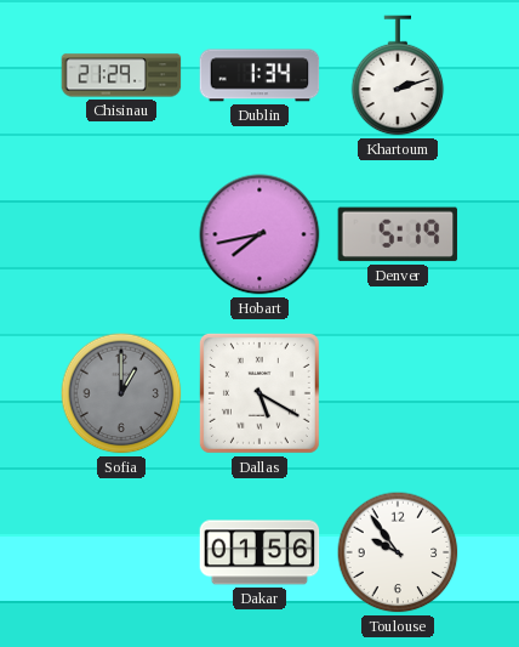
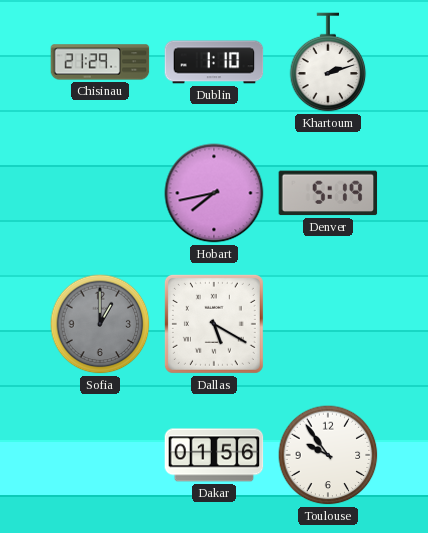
Dublin: 1:34 -> 1:10 (214, 62)
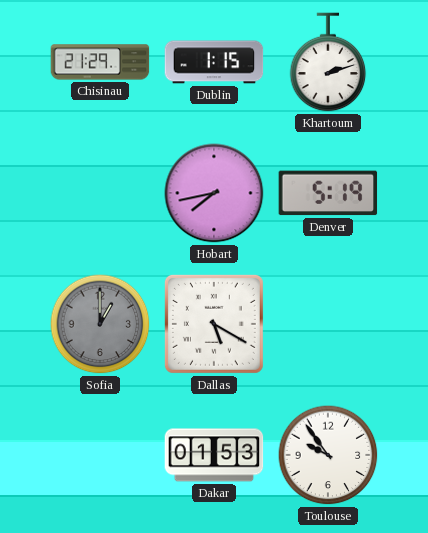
Dublin: 1:10 -> 1:15 (214, 62)
Dakar: 01:56 -> 01:53 (214, 455)
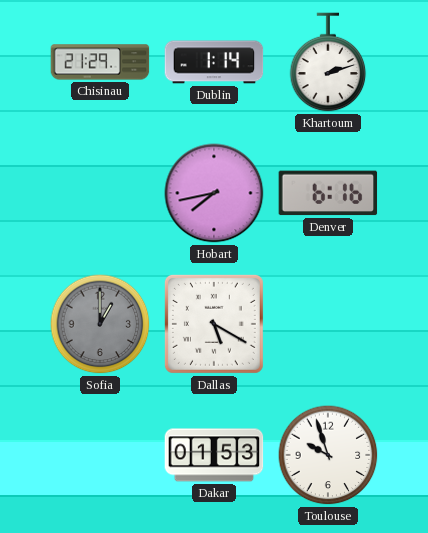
Dublin: 1:15 -> 1:14 (214, 62)
Denver: 5:19 -> 6:16 (328, 193)
Toulouse: 9:54 -> 9:57 (328, 455)
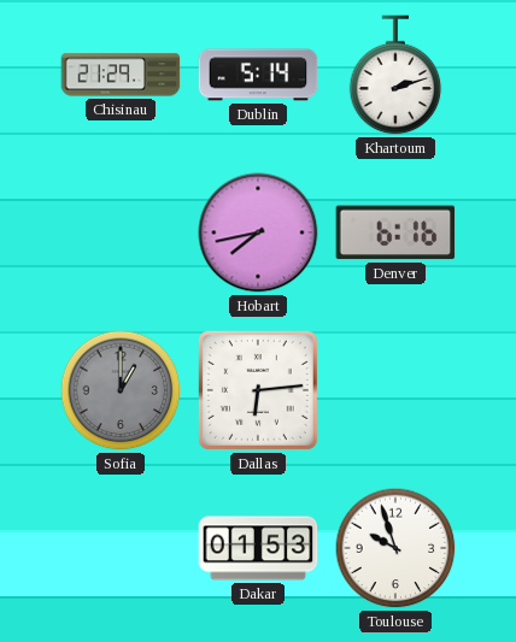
Dublin: 1:14 -> 5:14 (258, 75)
Dallas: 5:20 -> 6:14 (258, 390)
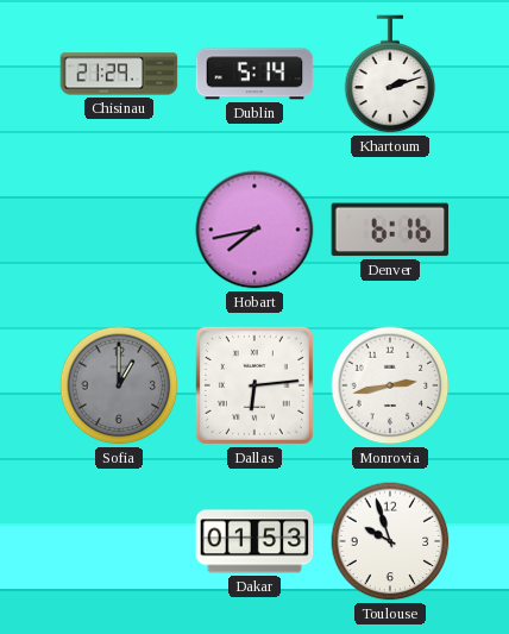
Monrovia: none -> 2:43 (390, 385)
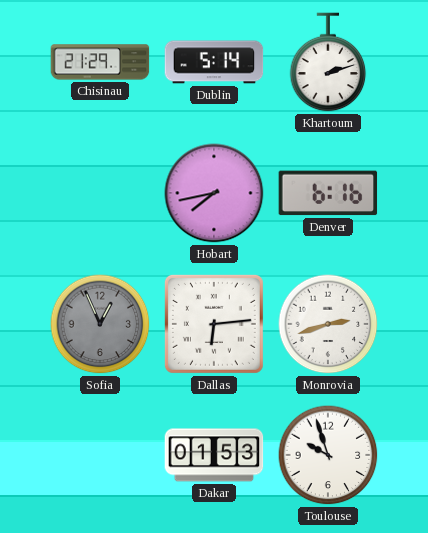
Sofia: 1:00 -> 12:56 (100, 324)
Monrovia: 2:43 -> 2:42 (328, 324)
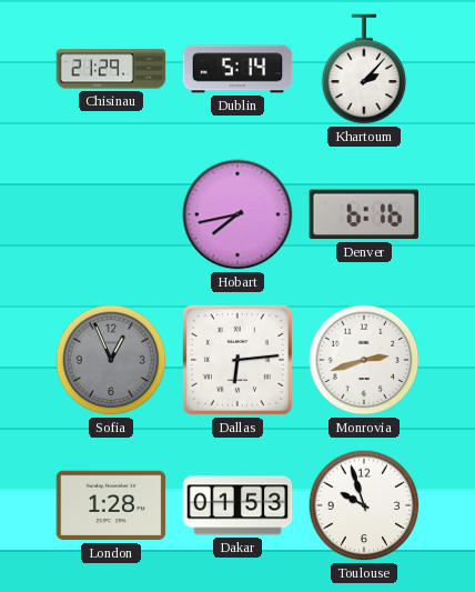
Khartoum: 2:12 -> 2:07 (364, 69)
London: none -> 1:28 (111, 505)
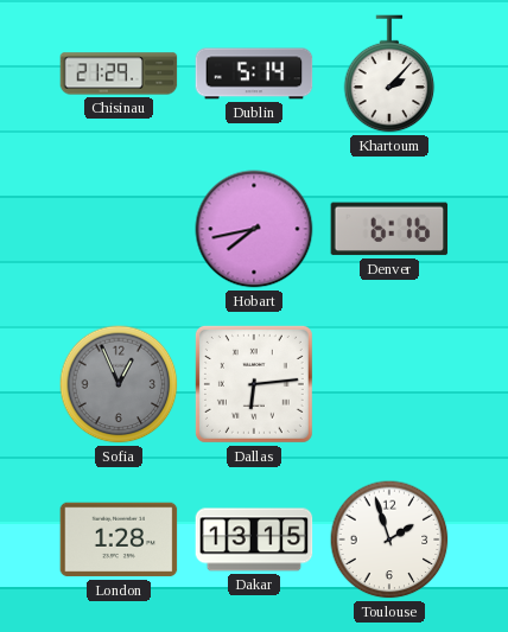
Monrovia: 2:42 -> none (364, 360)
Dakar: 01:53 -> 13:15 (254, 540)
Toulouse: 9:57 -> 1:57 (389, 540)
